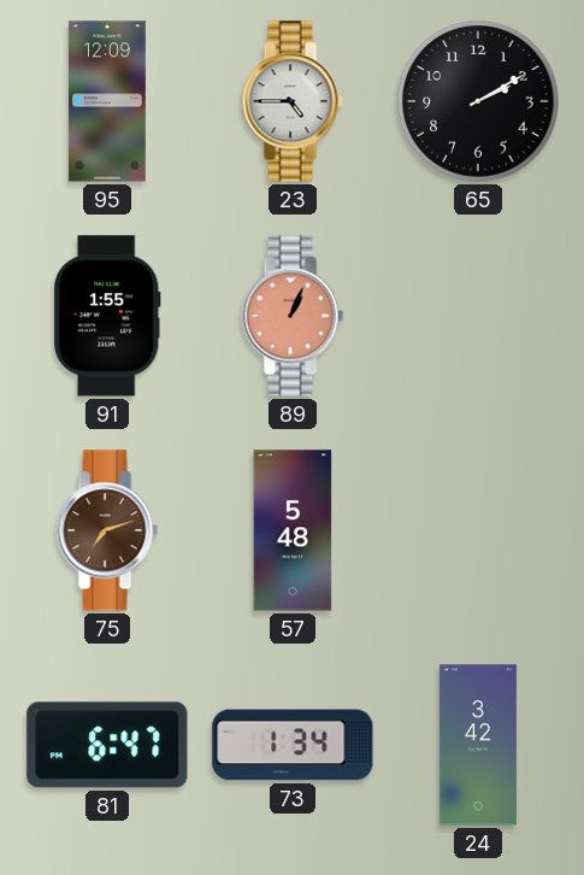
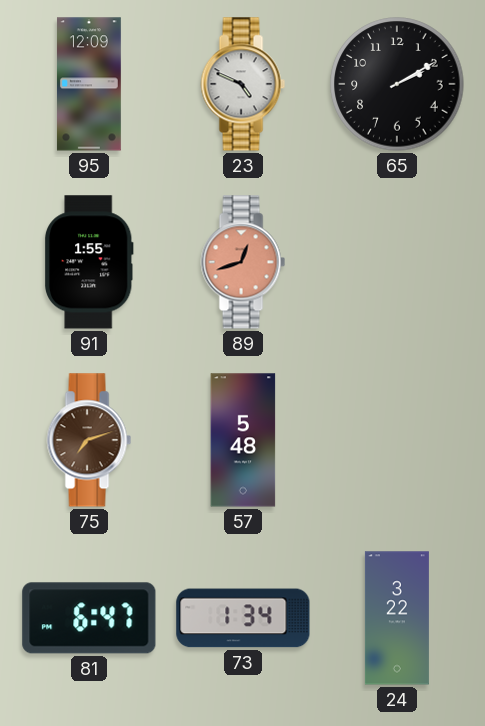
23: 4:45 -> 4:49 (243, 84)
89: 1:04 -> 12:42 (243, 262)
24: 3:42 -> 3:22 (397, 618)
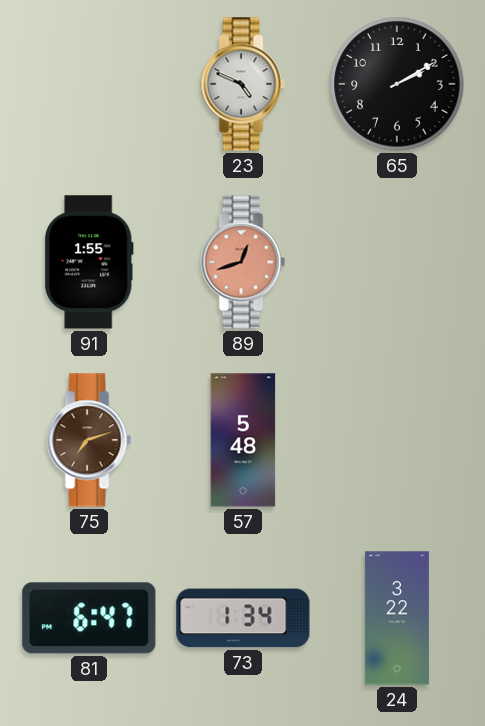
95: 12:09 -> none (89, 84)
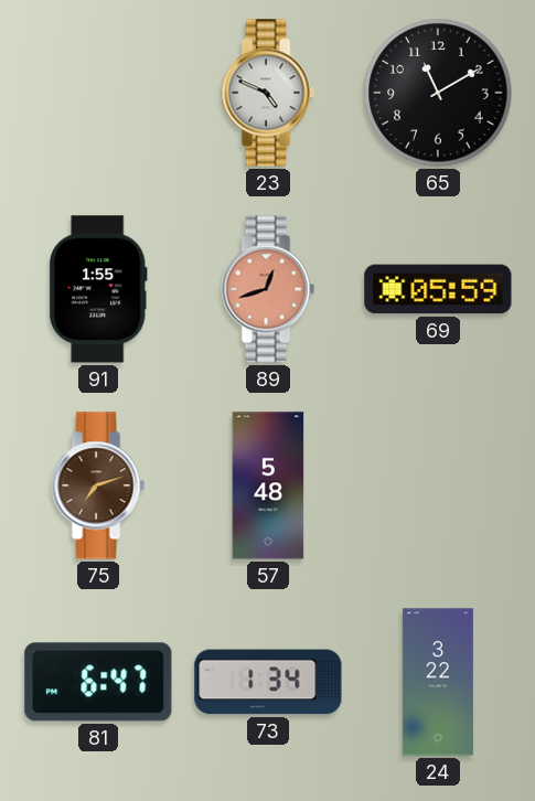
65: 2:10 -> 11:10 (438, 93)
69: none -> 05:59 (438, 289)
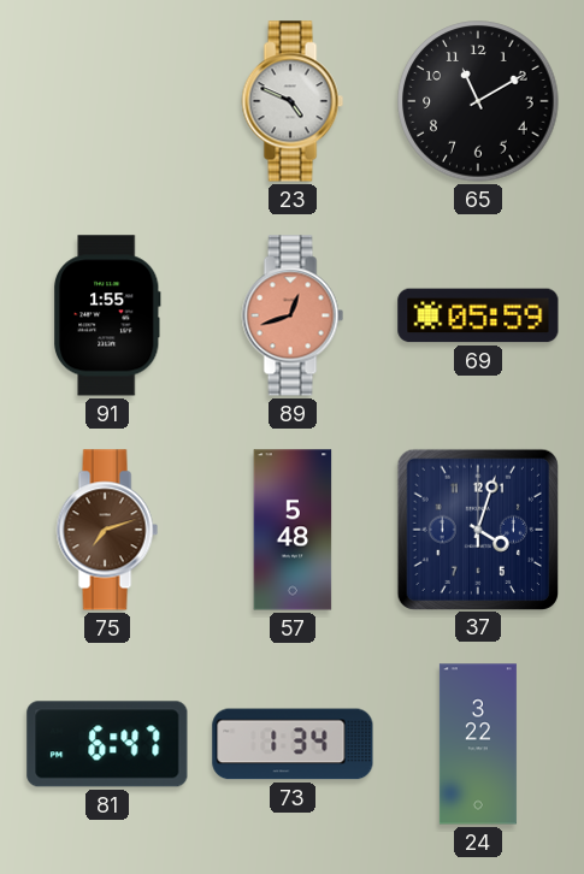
37: none -> 4:03 (477, 528)
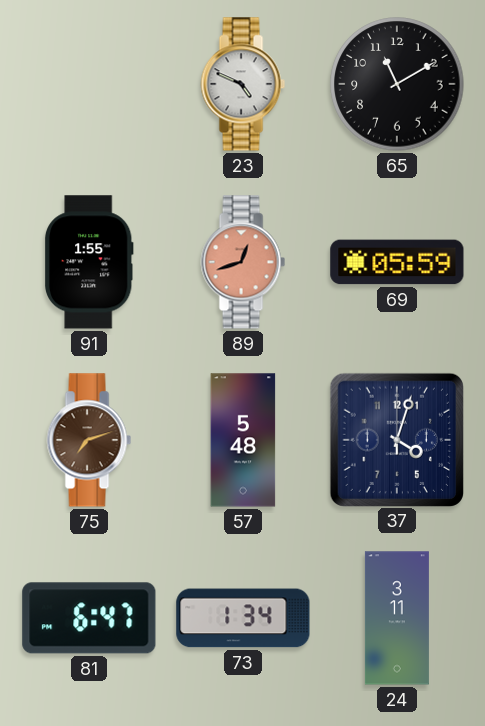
24: 3:22 -> 3:11 (397, 618)
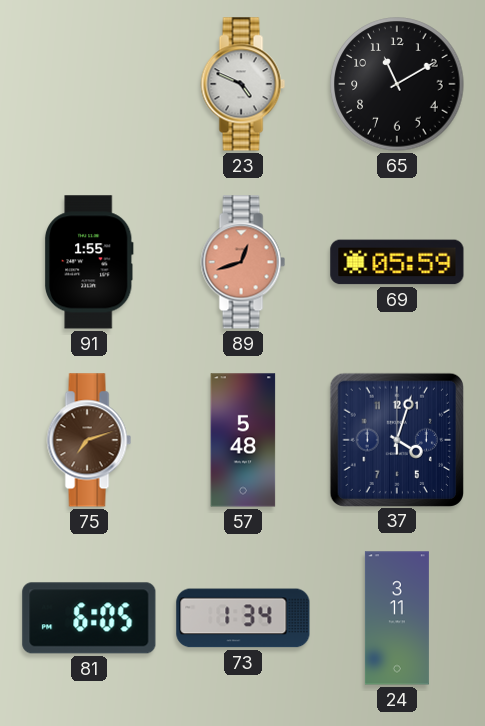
81: 6:47 -> 6:05 (89, 618)
